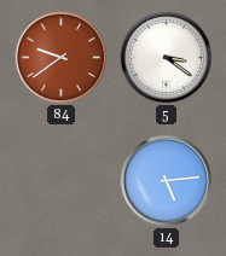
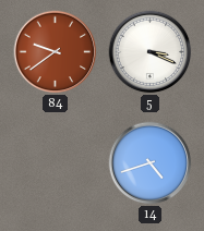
5: 3:21 -> 3:19 (151, 52)
14: 5:14 -> 4:42 (151, 163)
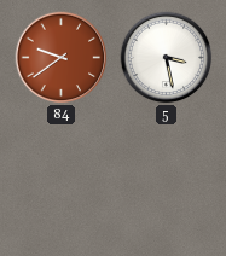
5: 3:19 -> 3:28 (167, 58)
14: 4:42 -> none (151, 163)
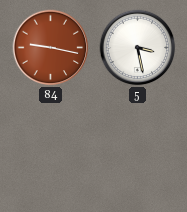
84: 9:39 -> 9:17 (51, 48)
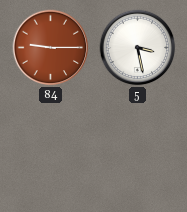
84: 9:17 -> 9:15 (51, 48)
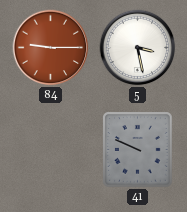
41: none -> 9:49 (138, 150)
